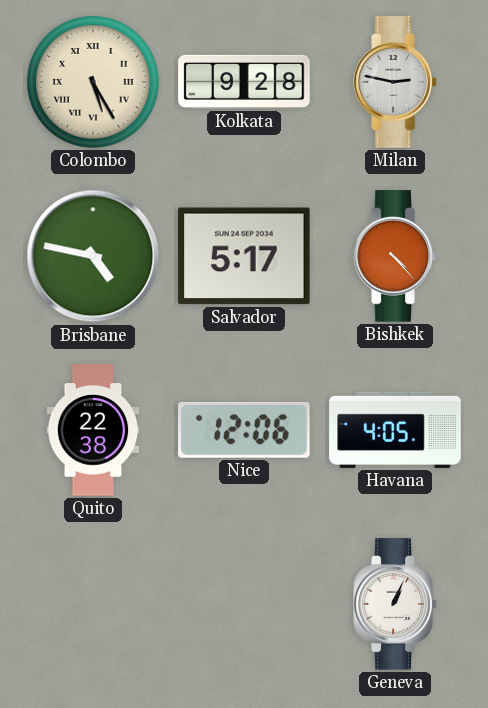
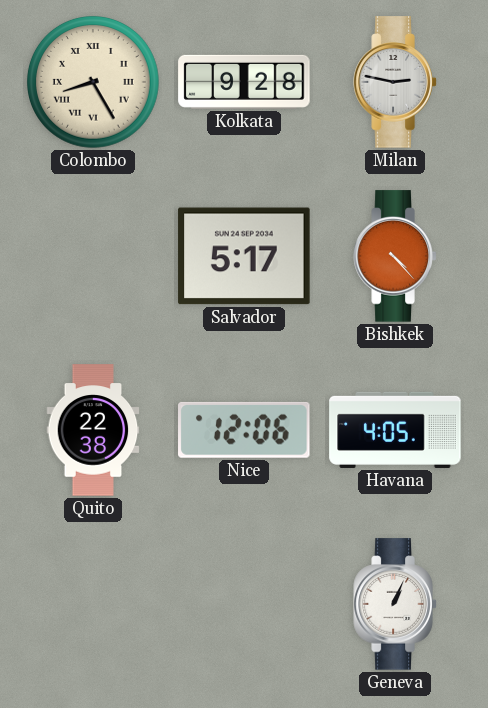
Colombo: 5:25 -> 8:25 (93, 82)
Brisbane: 4:47 -> none (93, 256)
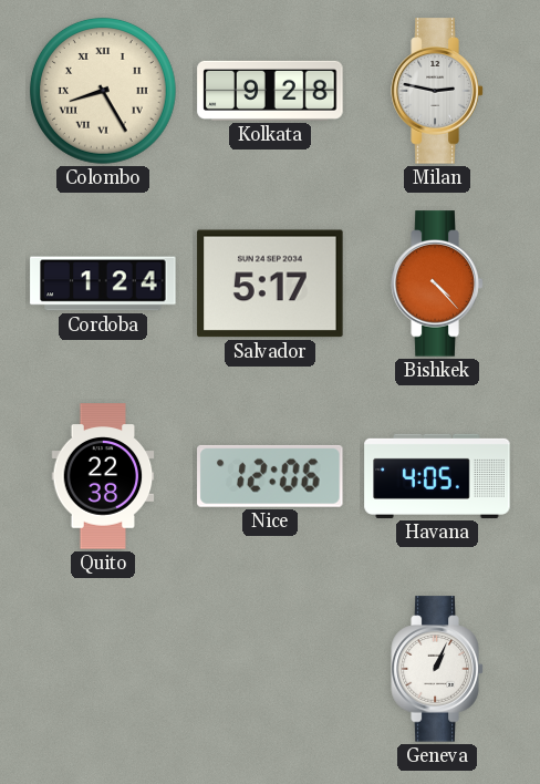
Cordoba: none -> 1:24 (103, 283)
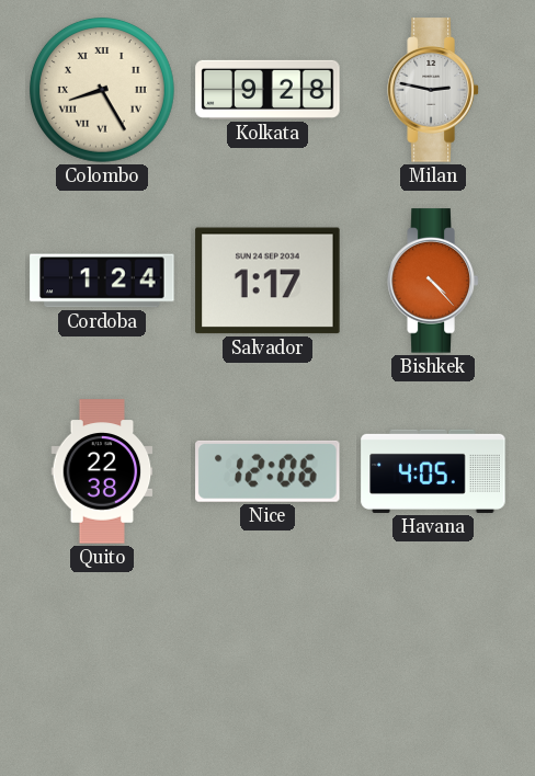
Salvador: 5:17 -> 1:17 (267, 281)
Geneva: 1:04 -> none (437, 669)
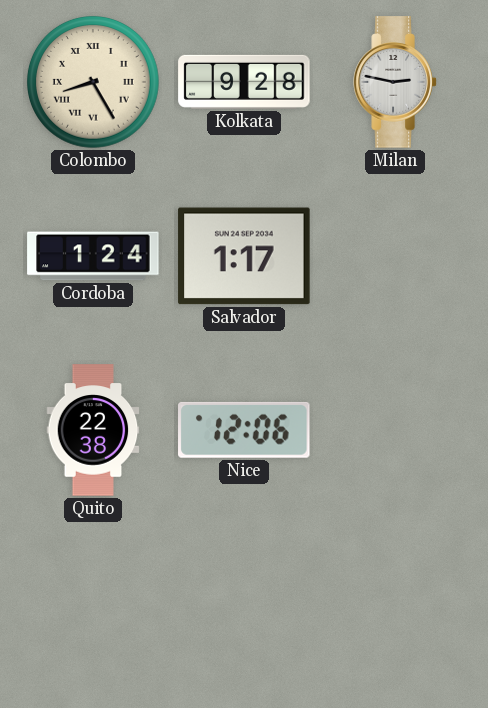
Bishkek: 4:23 -> none (433, 281)
Havana: 4:05 -> none (433, 471)
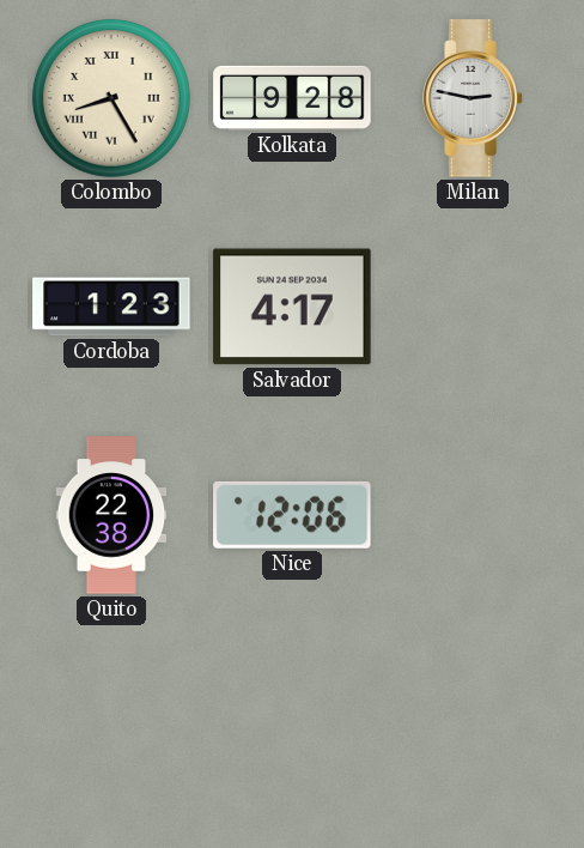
Cordoba: 1:24 -> 1:23 (111, 307)
Salvador: 1:17 -> 4:17 (292, 307)
